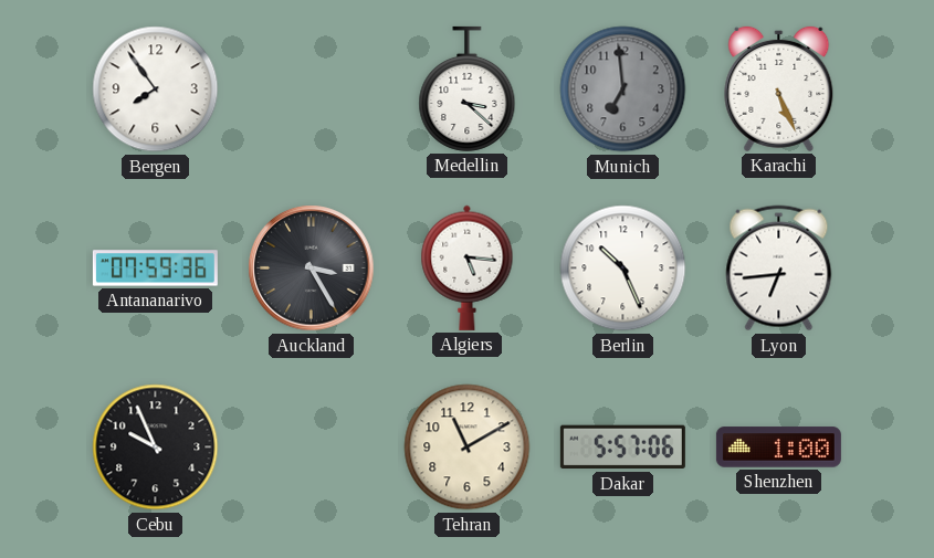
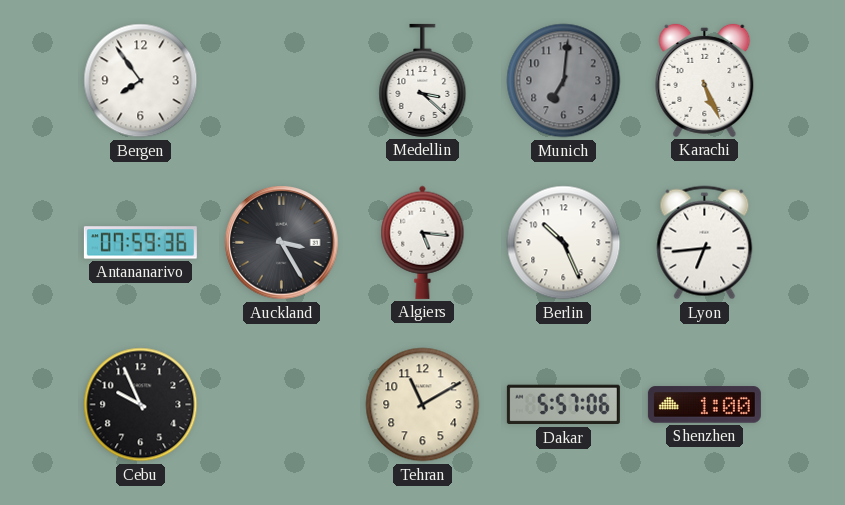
Munich: 6:59 -> 7:01 (564, 81)
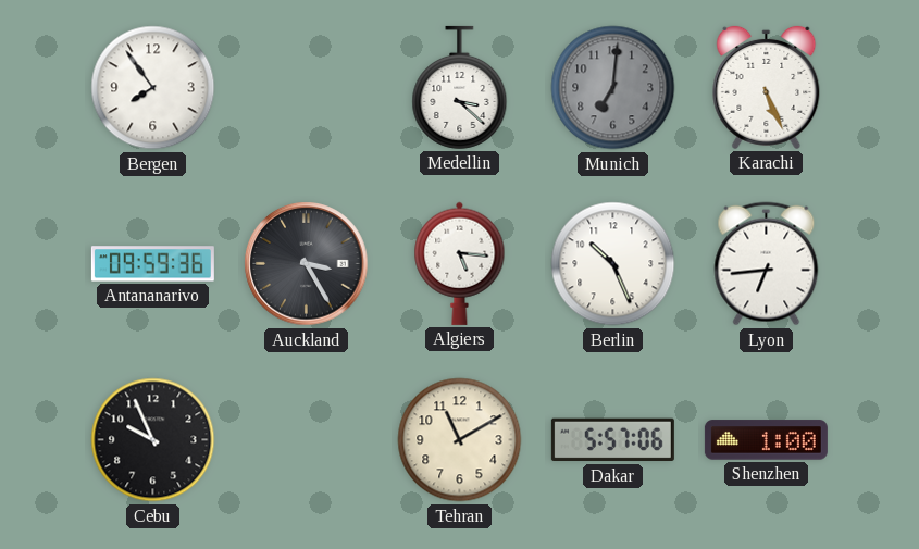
Antananarivo: 07:59 -> 09:59 (152, 264)
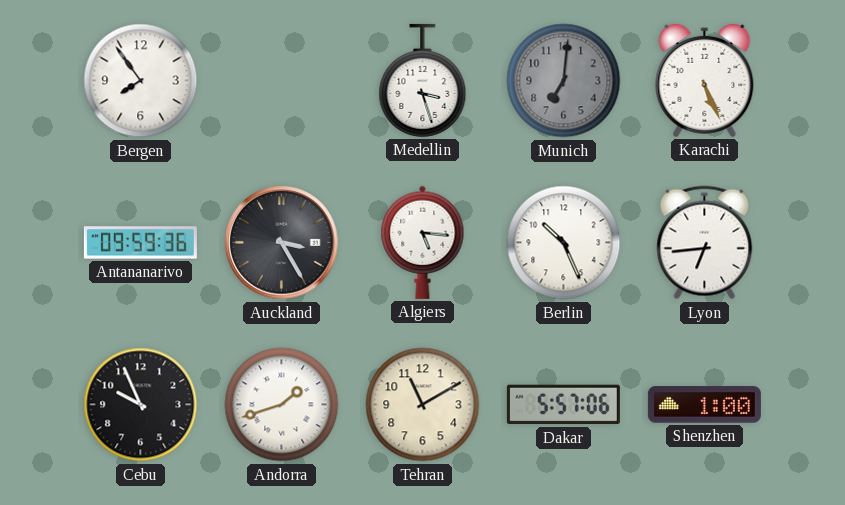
Medellin: 3:22 -> 3:27 (423, 80)
Andorra: none -> 1:42 (282, 405)
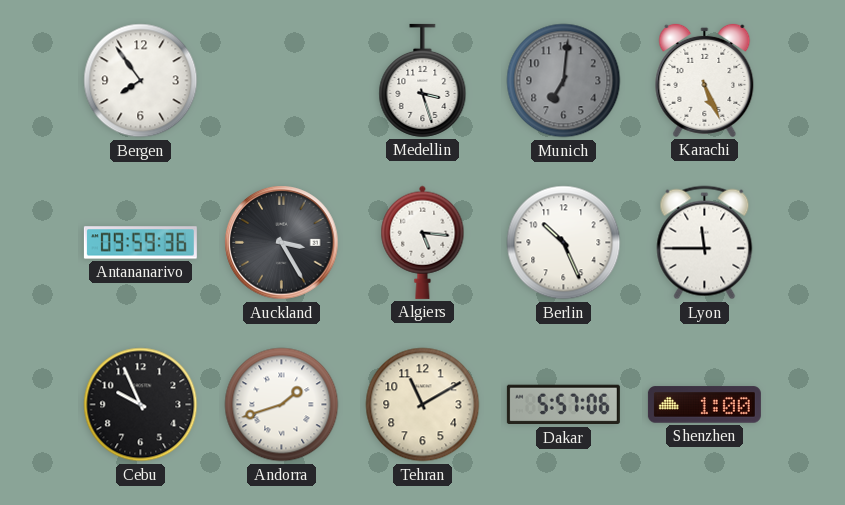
Lyon: 6:44 -> 11:45 (705, 243)
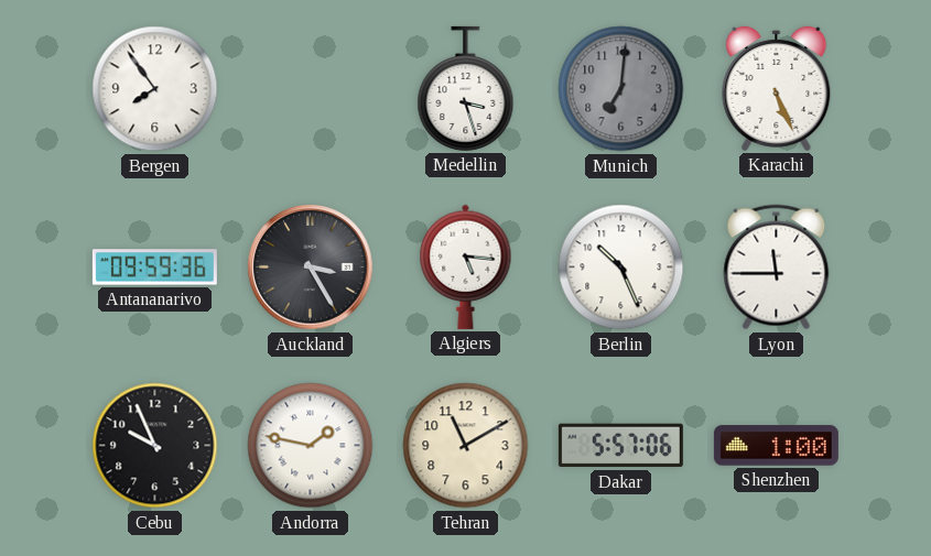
Andorra: 1:42 -> 1:47 (311, 446)
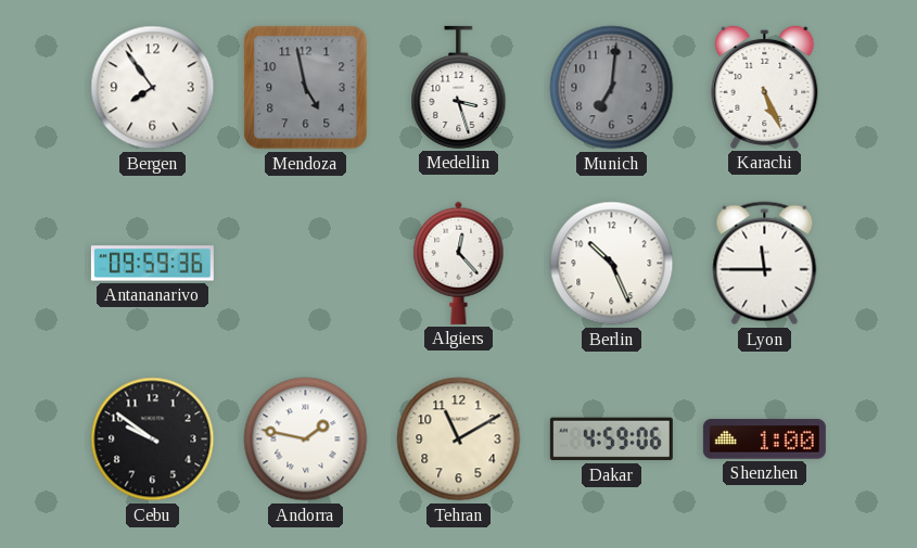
Mendoza: none -> 4:58 (306, 88)
Auckland: 3:25 -> none (311, 268)
Algiers: 5:16 -> 12:23 (459, 263)
Cebu: 9:56 -> 9:51 (153, 439)
Dakar: 5:57 -> 4:59 (611, 439)
